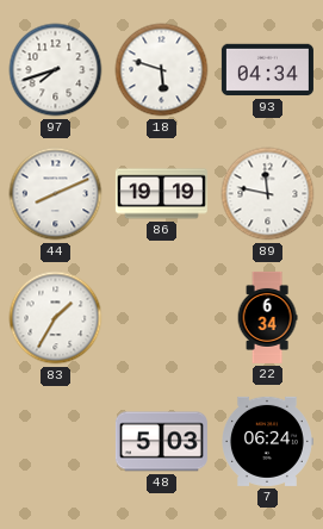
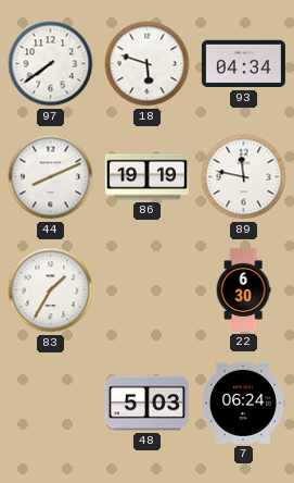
97: 7:42 -> 7:39 (51, 64)
22: 6:34 -> 6:30 (243, 289)
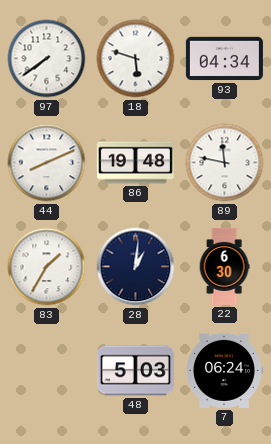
86: 19:19 -> 19:48 (135, 163)
28: none -> 1:01 (136, 267)
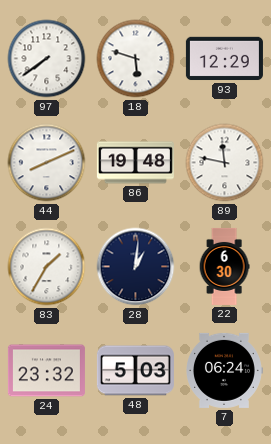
93: 04:34 -> 12:29 (224, 59)
24: none -> 23:32 (46, 371)
